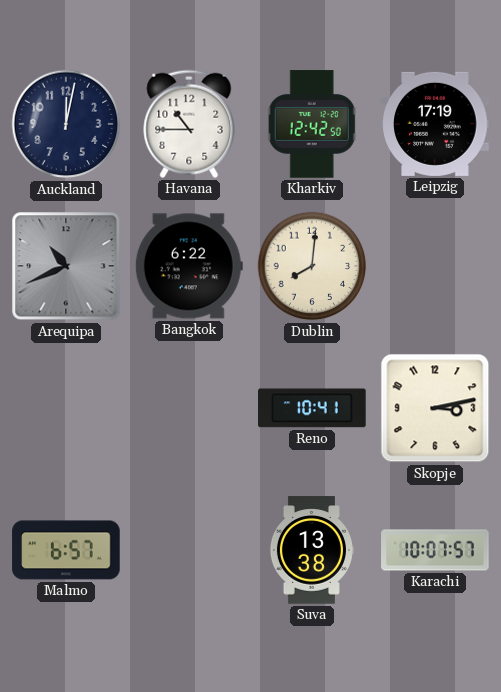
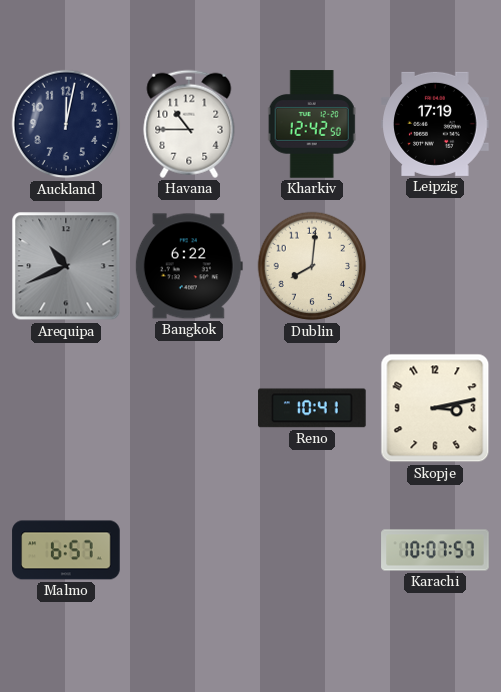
Suva: 13:38 -> none (311, 550)
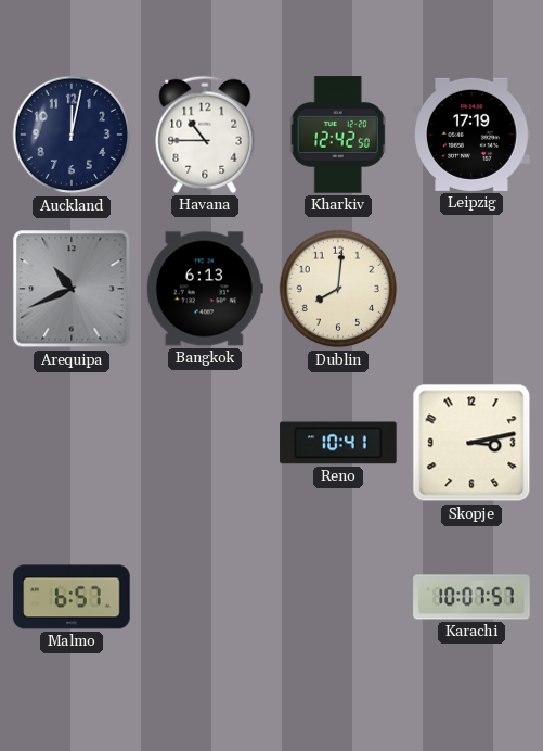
Bangkok: 6:22 -> 6:13 (205, 289)
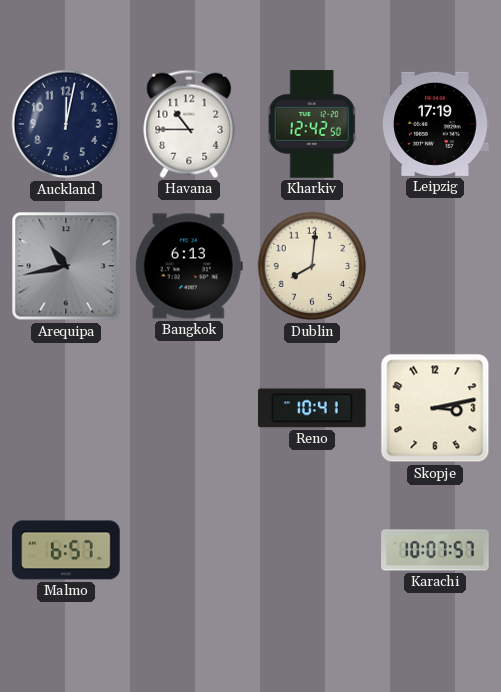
Arequipa: 10:41 -> 10:43 (66, 266)
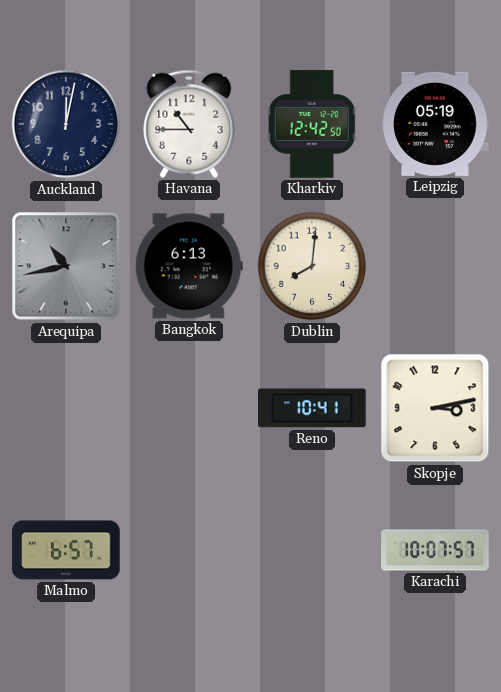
Leipzig: 17:19 -> 05:19 (435, 124)
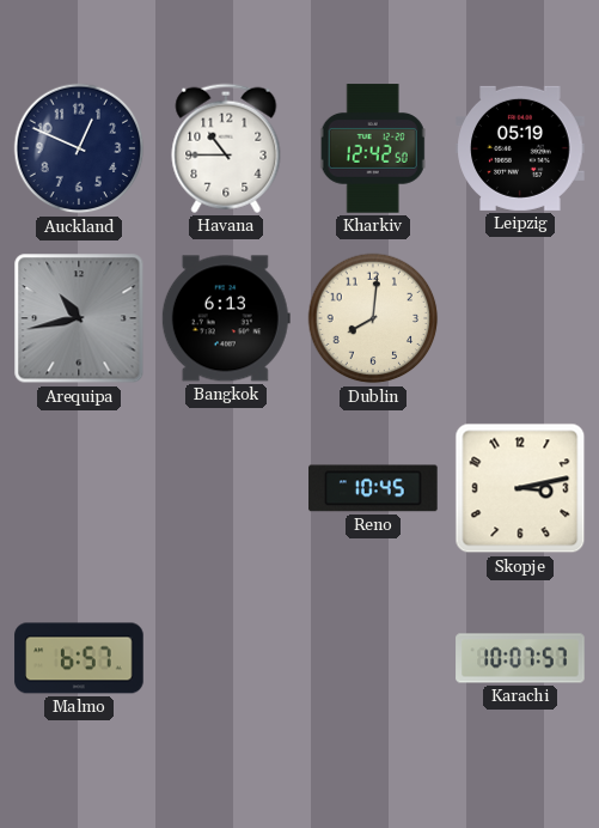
Auckland: 12:02 -> 12:49 (79, 148)
Reno: 10:41 -> 10:45 (373, 488)
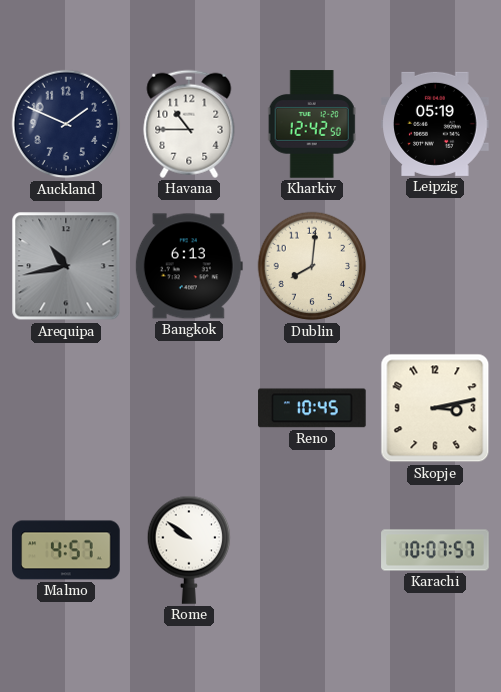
Auckland: 12:49 -> 1:49 (66, 124)
Malmo: 6:57 -> 4:57 (66, 550)
Rome: none -> 9:51 (189, 550)
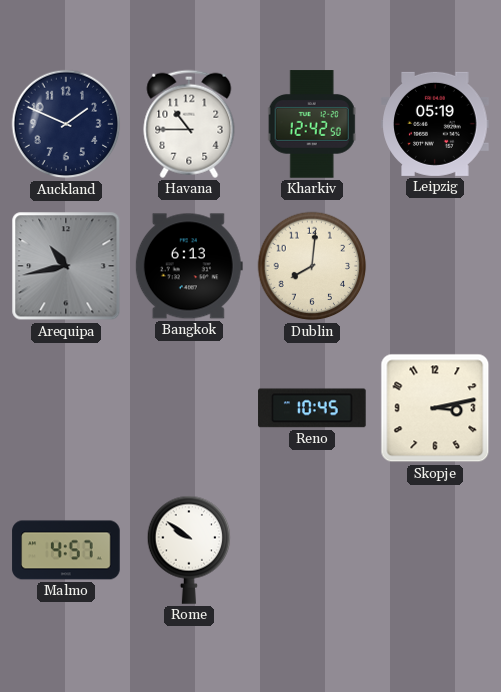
Karachi: 10:07 -> none (435, 550)
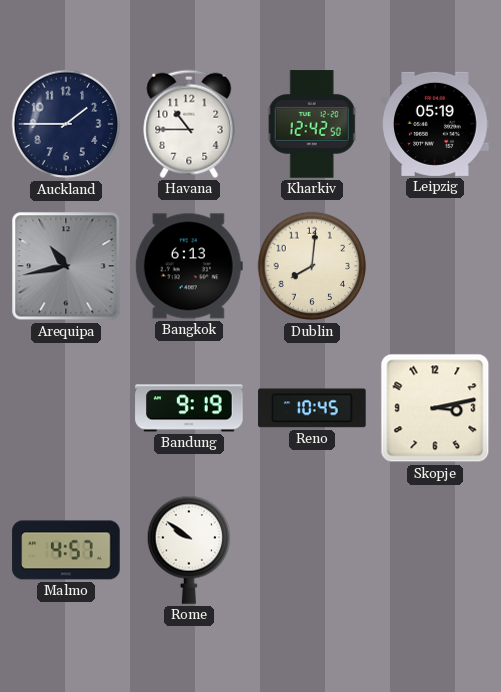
Auckland: 1:49 -> 1:45 (66, 124)
Bandung: none -> 9:19 (189, 408)
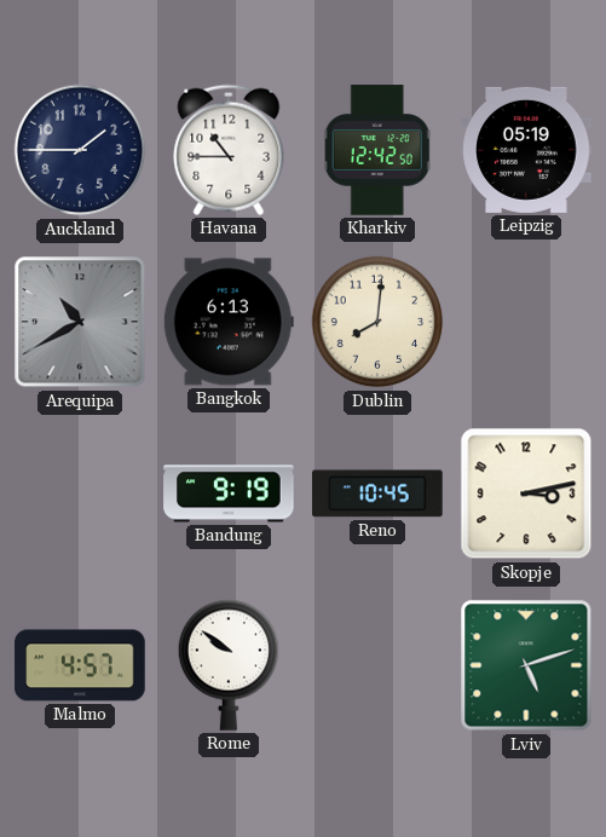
Arequipa: 10:43 -> 10:40 (80, 322)
Lviv: none -> 5:12 (526, 665)
